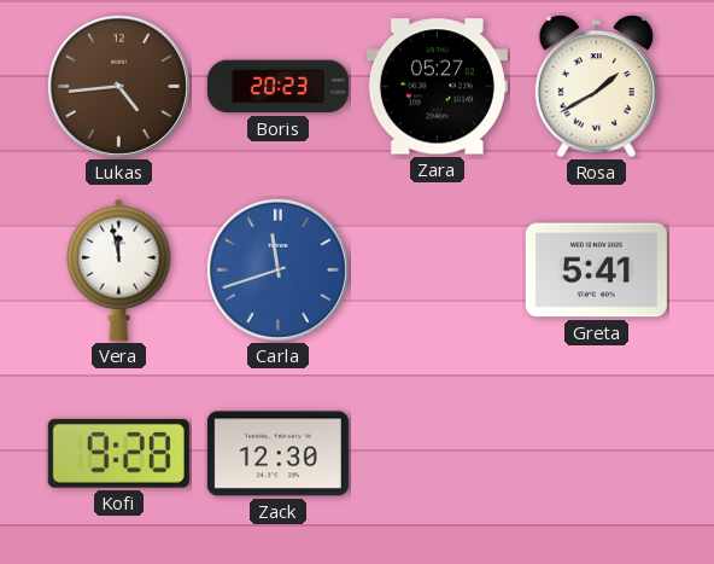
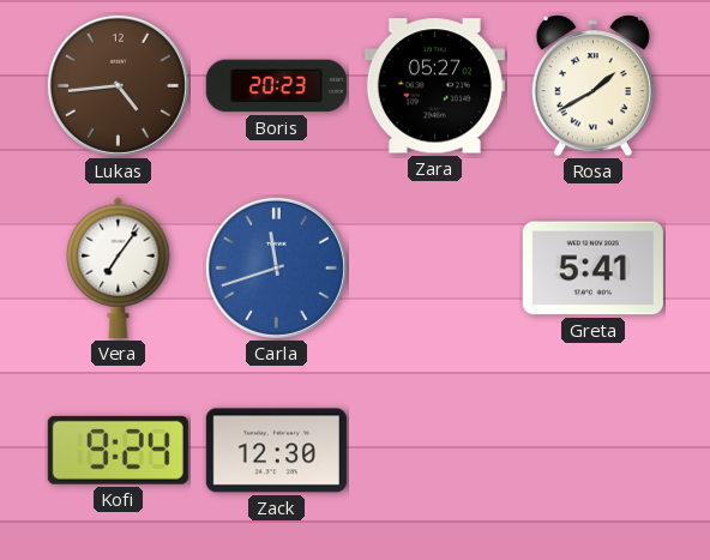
Vera: 11:58 -> 7:06 (119, 267)
Kofi: 9:28 -> 9:24 (118, 450)
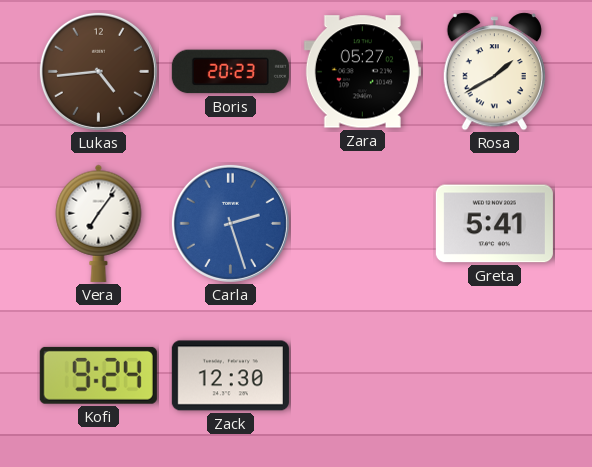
Carla: 11:42 -> 2:27 (230, 223)
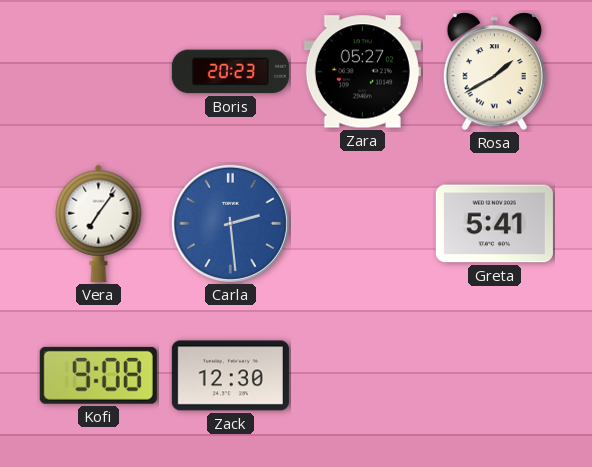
Lukas: 4:44 -> none (98, 71)
Carla: 2:27 -> 2:29 (230, 223)
Kofi: 9:24 -> 9:08 (98, 375)
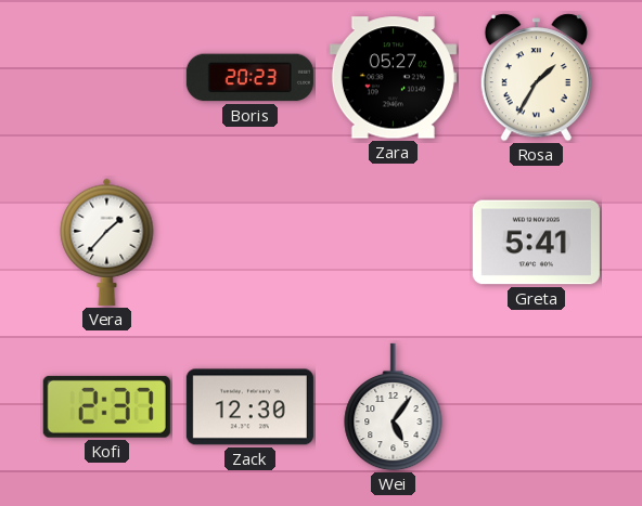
Rosa: 1:40 -> 1:35 (536, 78)
Vera: 7:06 -> 1:37 (107, 242)
Carla: 2:29 -> none (230, 223)
Kofi: 9:08 -> 2:37 (106, 406)
Wei: none -> 5:06 (394, 407)
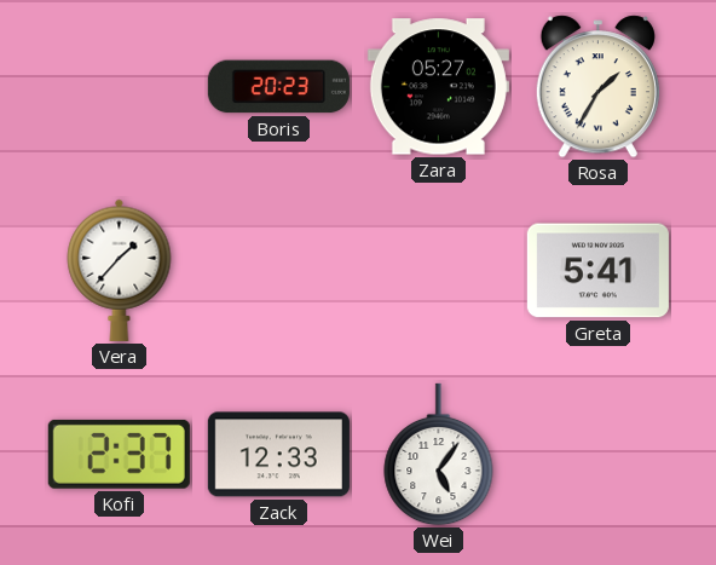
Zack: 12:30 -> 12:33 (278, 455)
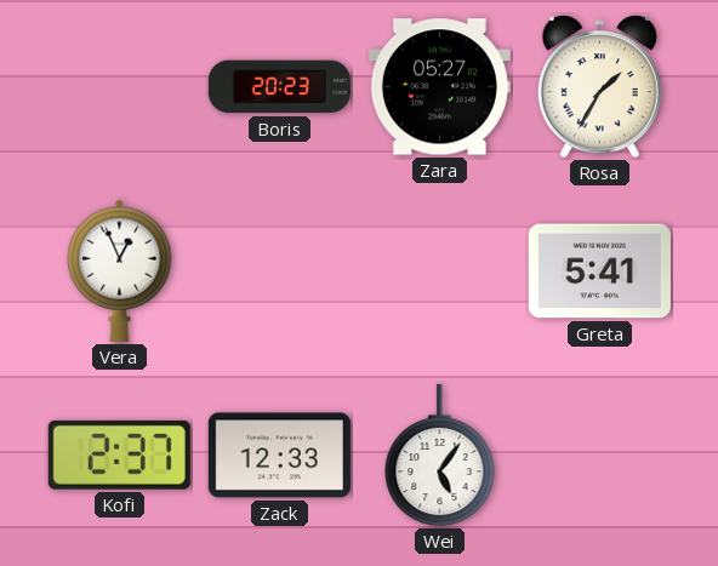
Vera: 1:37 -> 12:56 (120, 270)
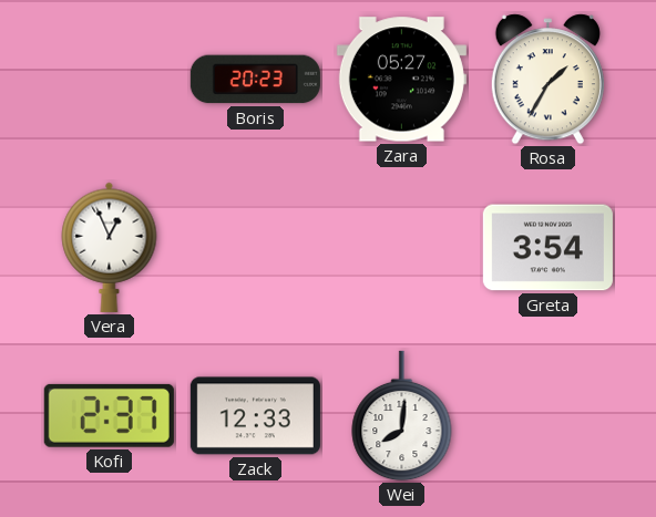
Greta: 5:41 -> 3:54 (547, 248)
Wei: 5:06 -> 8:01 (402, 416)
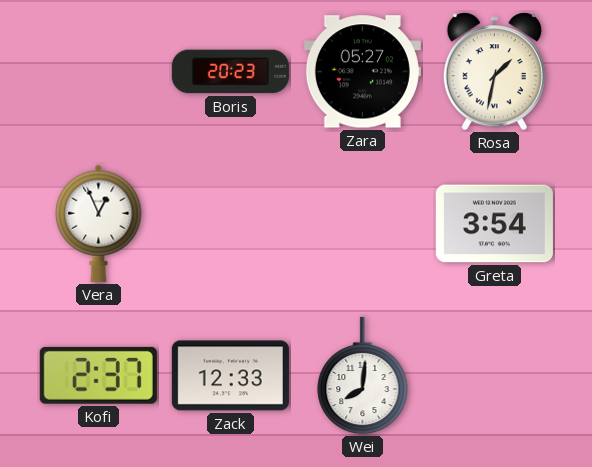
Rosa: 1:35 -> 1:32 (494, 72)
